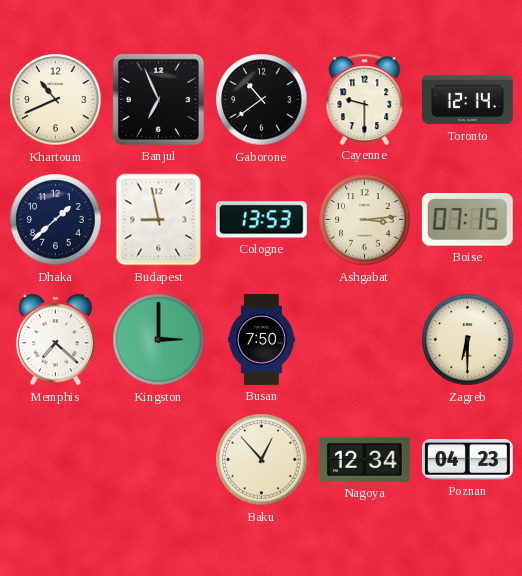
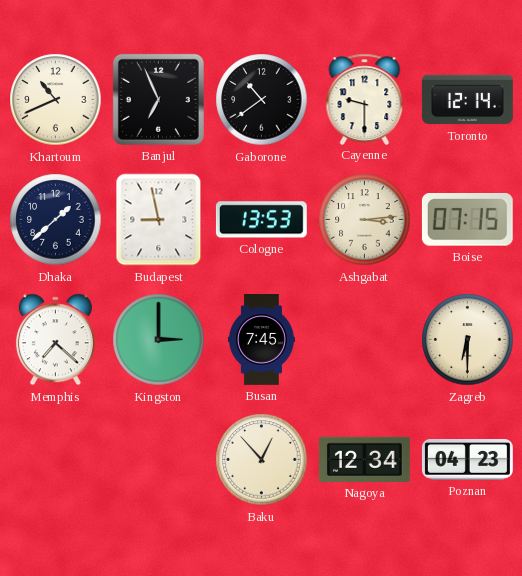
Busan: 7:50 -> 7:45 (261, 340)
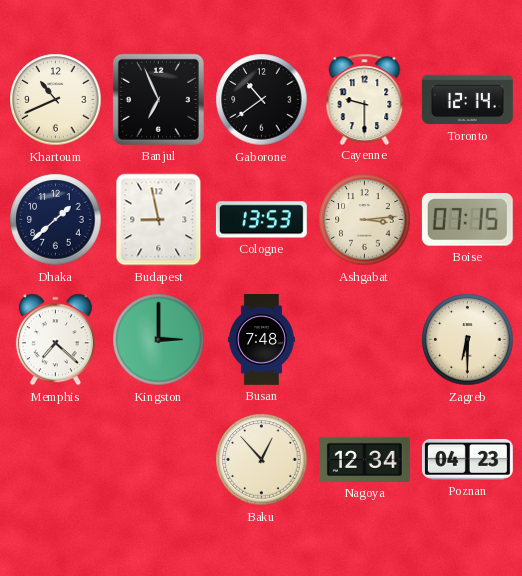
Busan: 7:45 -> 7:48 (261, 340)
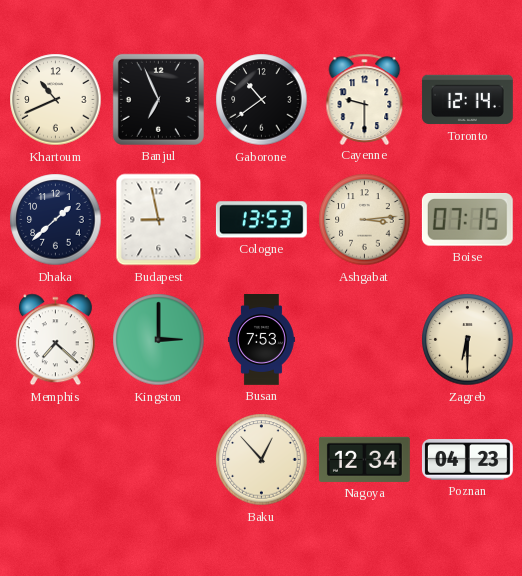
Busan: 7:48 -> 7:53 (261, 340)
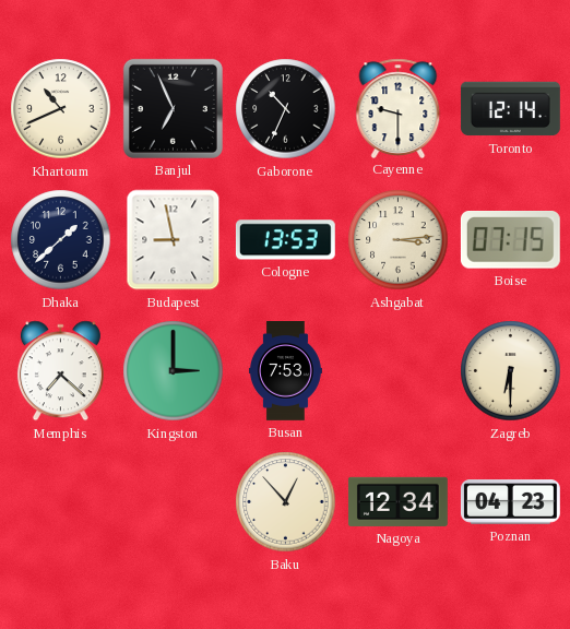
Gaborone: 10:39 -> 10:34 (286, 109)
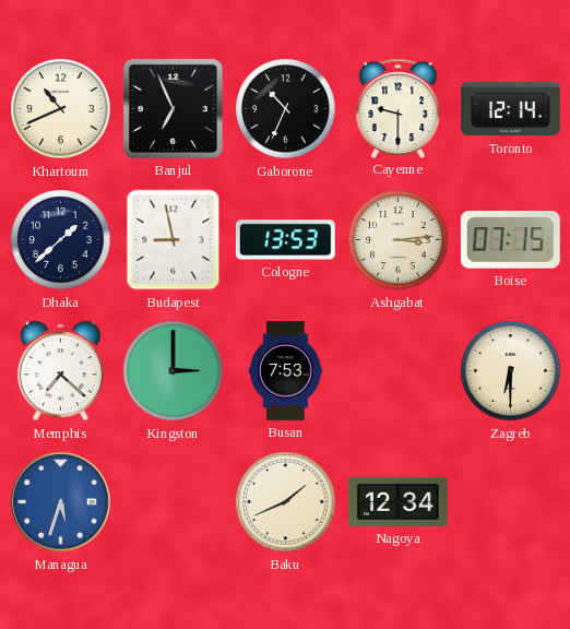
Managua: none -> 5:33 (61, 502)
Baku: 12:53 -> 1:41 (286, 502)
Poznan: 04:23 -> none (510, 502)
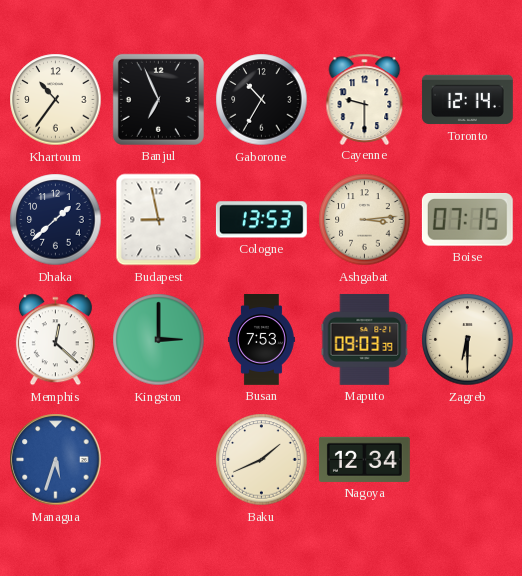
Khartoum: 10:41 -> 10:36 (56, 100)
Gaborone: 10:34 -> 10:35 (262, 100)
Memphis: 7:22 -> 12:22 (55, 340)
Maputo: none -> 09:03 (365, 339)
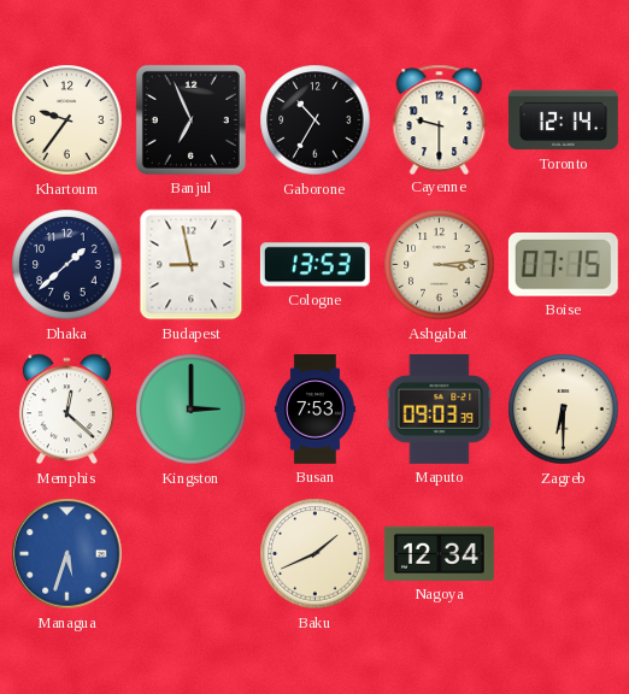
Khartoum: 10:36 -> 9:36 (67, 120)
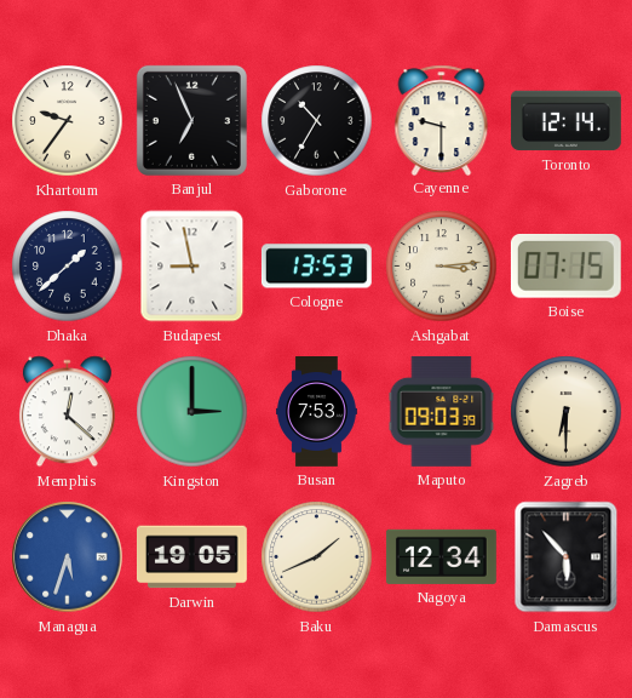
Darwin: none -> 19:05 (191, 557)
Damascus: none -> 5:53 (567, 557)
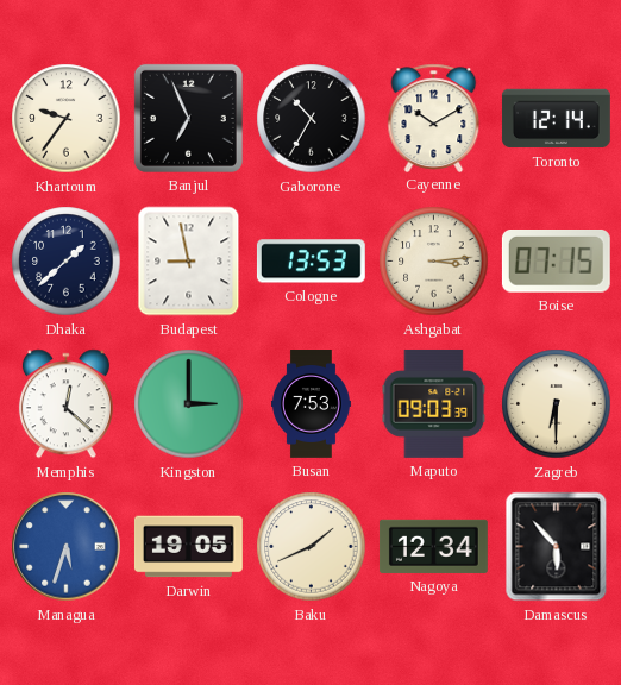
Cayenne: 9:30 -> 10:10 (434, 118)
